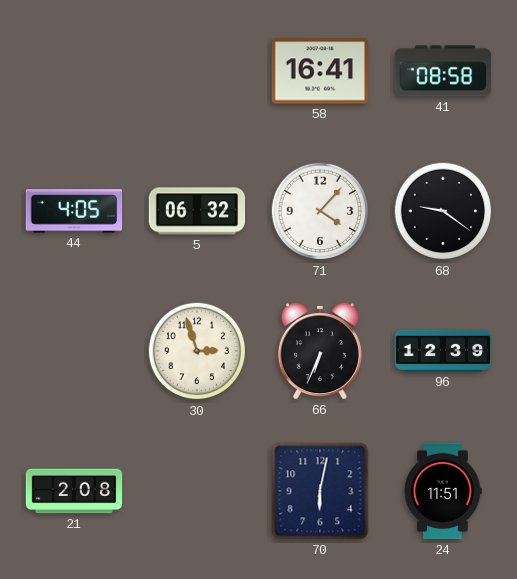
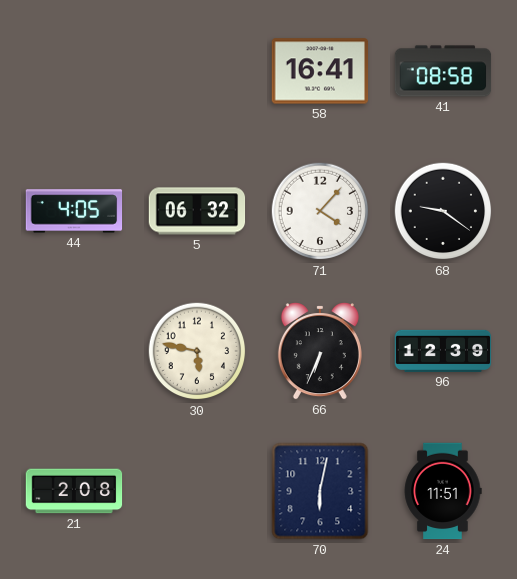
30: 2:57 -> 5:47 (197, 351)
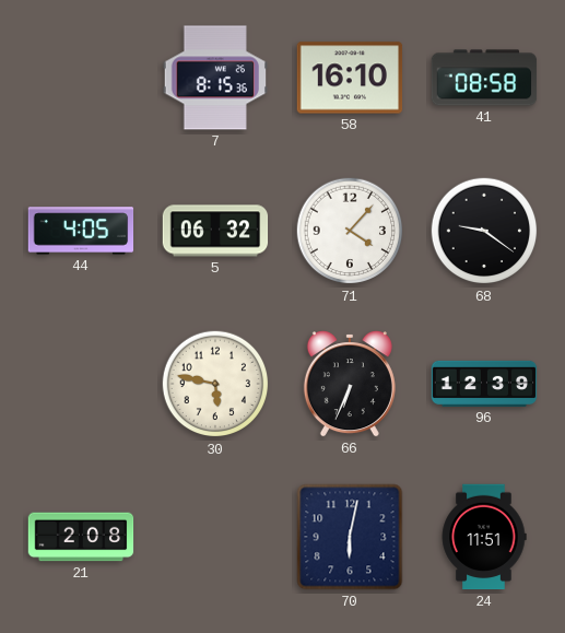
7: none -> 8:15 (214, 78)
58: 16:41 -> 16:10 (350, 78)
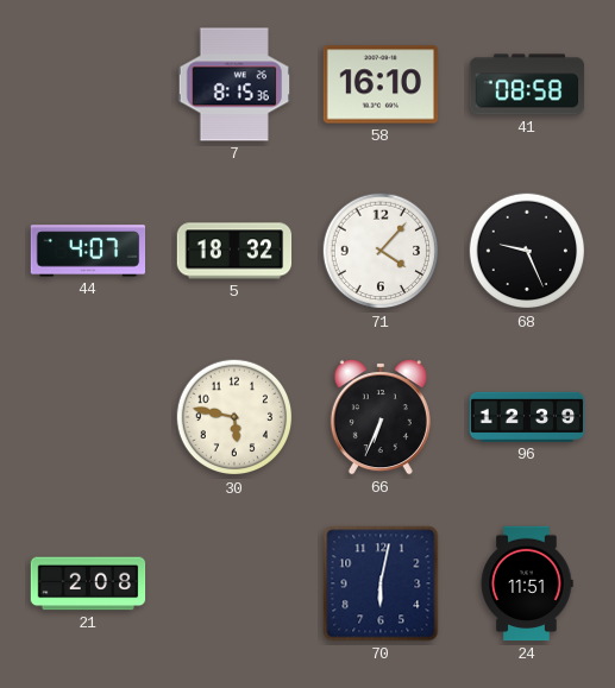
44: 4:05 -> 4:07 (88, 251)
5: 06:32 -> 18:32 (234, 251)
68: 9:21 -> 9:26 (527, 251)
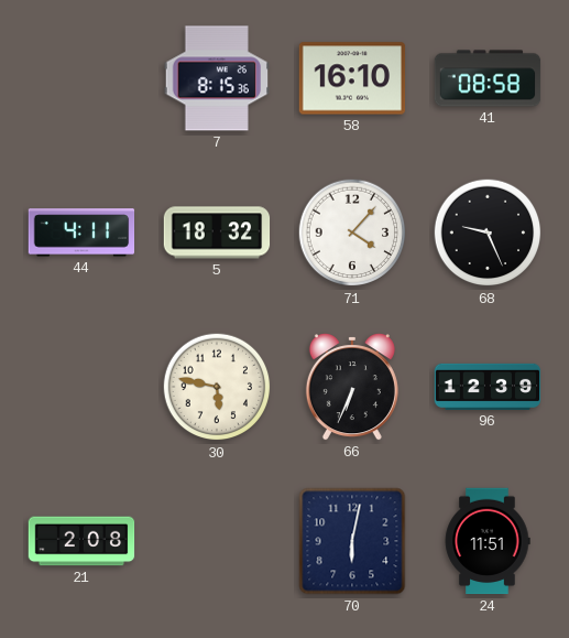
44: 4:07 -> 4:11 (81, 233)
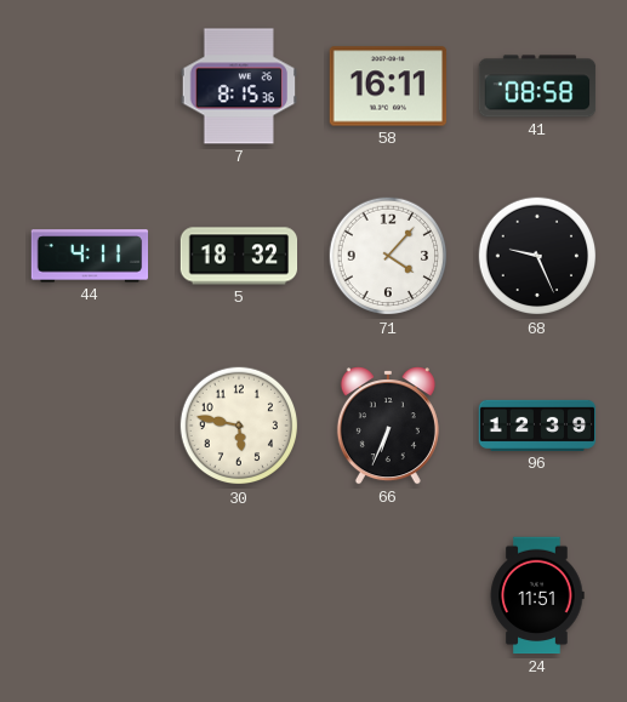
58: 16:10 -> 16:11 (388, 86)
21: 2:08 -> none (81, 541)
70: 6:02 -> none (352, 541)
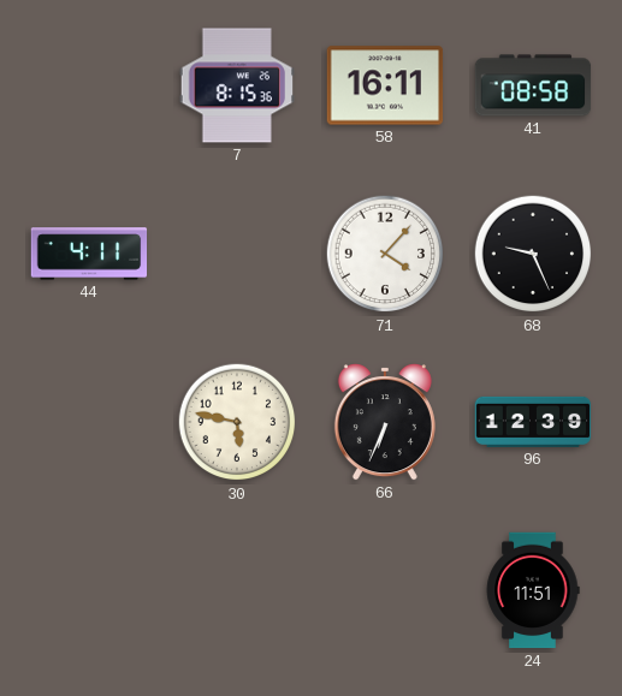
5: 18:32 -> none (239, 256)
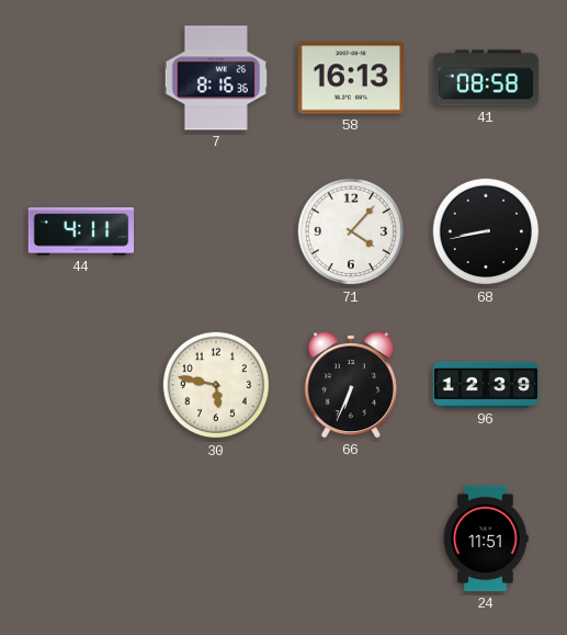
7: 8:15 -> 8:16 (215, 78)
58: 16:11 -> 16:13 (351, 78)
68: 9:26 -> 8:43 (486, 231)
